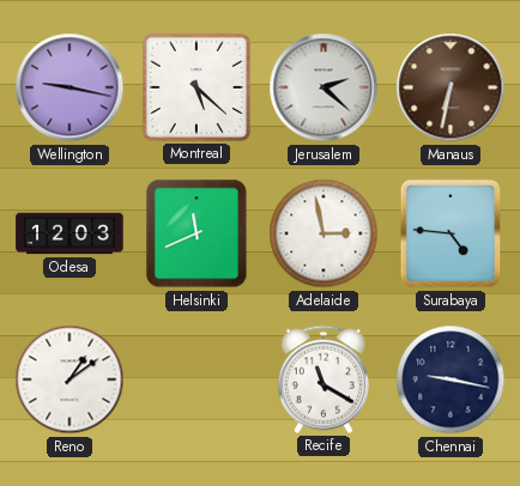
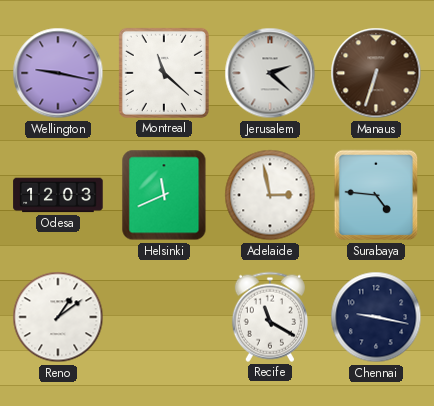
Montreal: 5:22 -> 11:22 (164, 73)
Manaus: 6:32 -> 6:33 (376, 73)
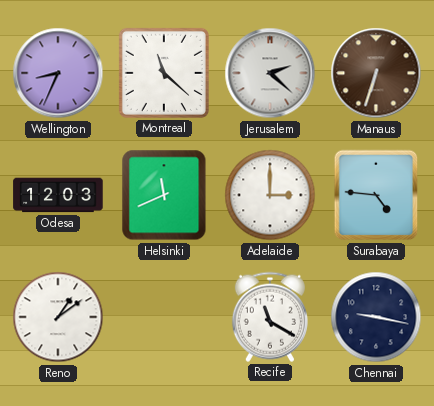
Wellington: 9:17 -> 8:34 (58, 73)
Adelaide: 2:58 -> 3:00 (270, 195)
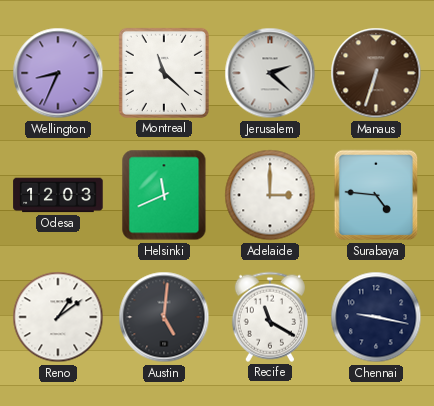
Austin: none -> 5:01 (164, 317)
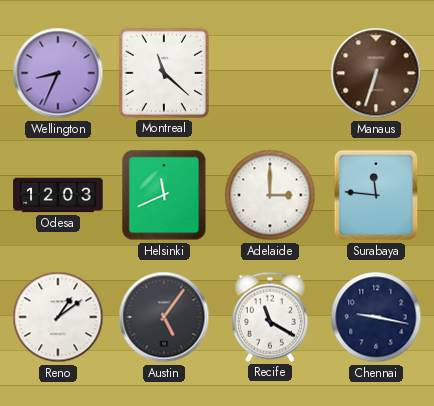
Jerusalem: 2:22 -> none (270, 73)
Surabaya: 4:46 -> 11:46 (376, 195)
Austin: 5:01 -> 5:06 (164, 317)
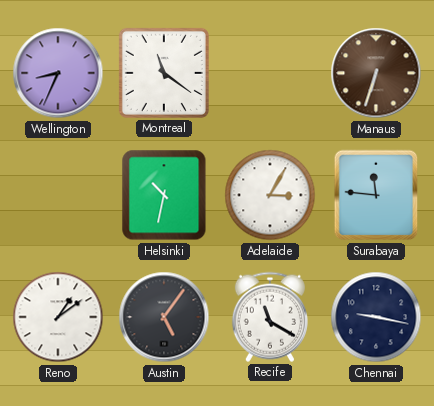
Montreal: 11:22 -> 11:21 (164, 73)
Odesa: 12:03 -> none (58, 195)
Helsinki: 11:41 -> 10:32 (164, 195)
Adelaide: 3:00 -> 3:05 (270, 195)
